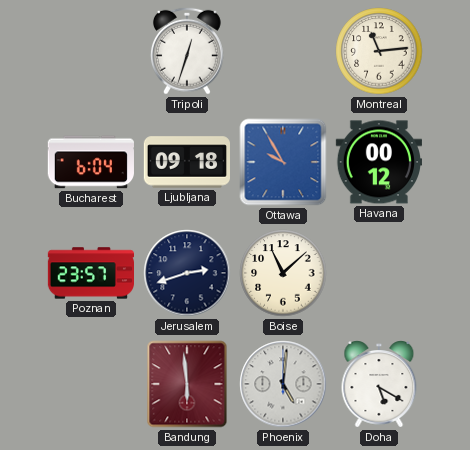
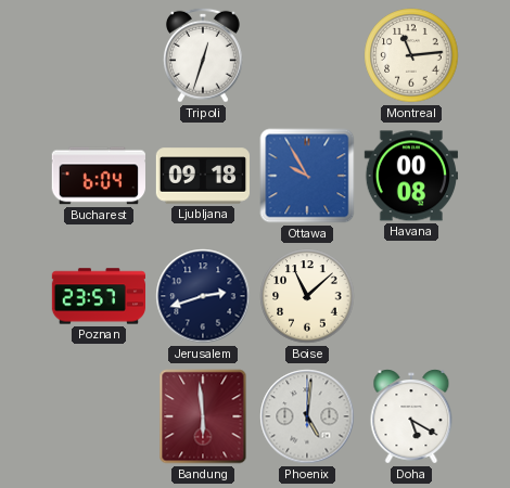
Havana: 00:12 -> 00:08 (410, 176)
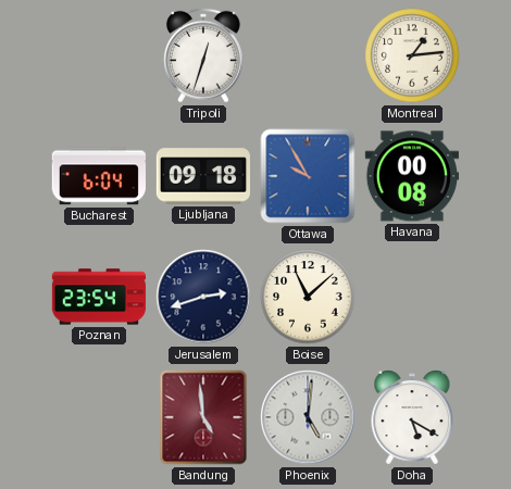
Montreal: 11:14 -> 1:14 (412, 55)
Poznan: 23:57 -> 23:54 (99, 297)
Bandung: 5:59 -> 4:59 (203, 417)
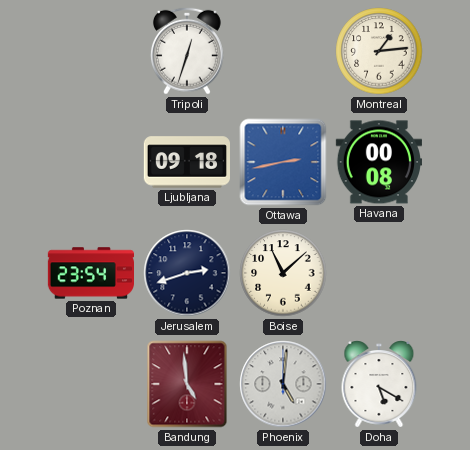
Bucharest: 6:04 -> none (99, 176)
Ottawa: 9:55 -> 2:43 (283, 162)
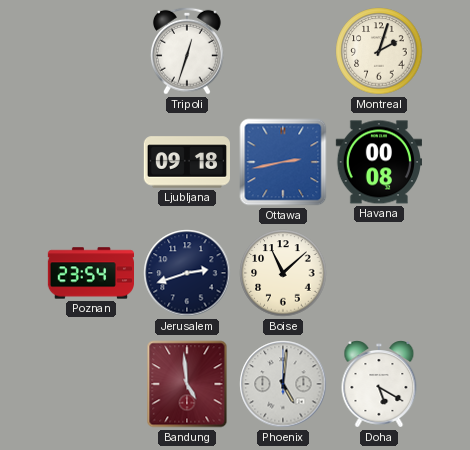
Montreal: 1:14 -> 2:03 (379, 51)
